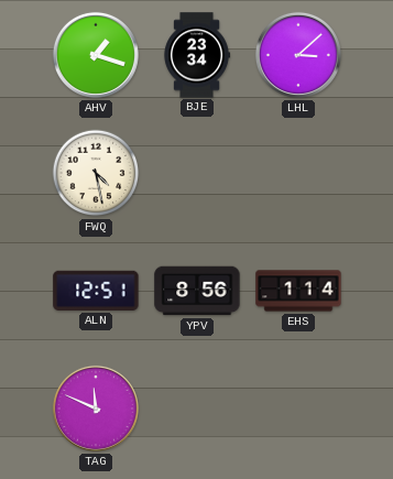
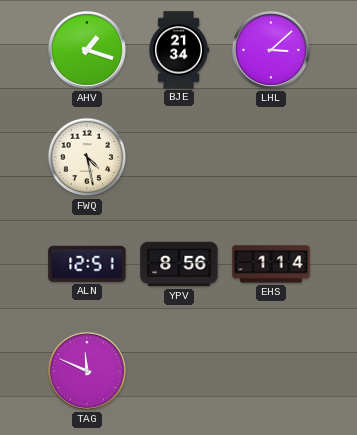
BJE: 23:34 -> 21:34 (178, 50)
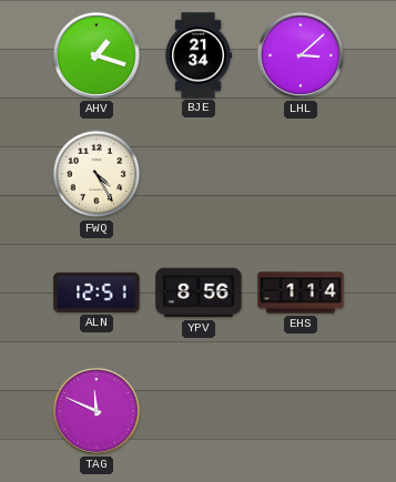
FWQ: 4:28 -> 4:25 (97, 174)
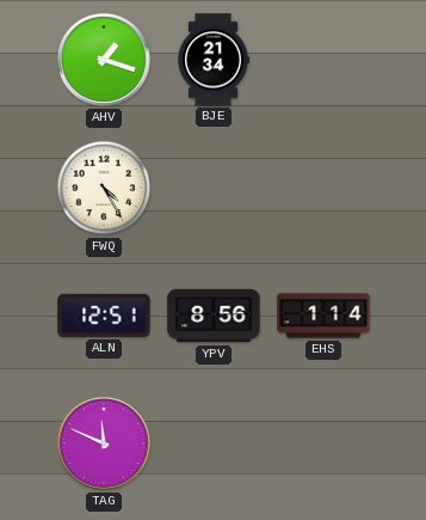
LHL: 3:08 -> none (301, 55)
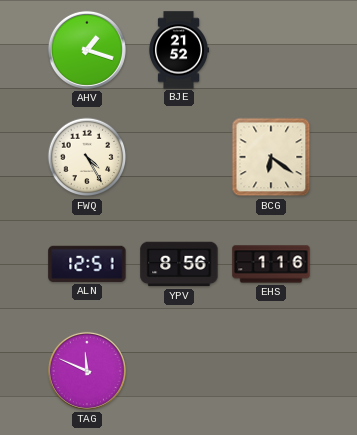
BJE: 21:34 -> 21:52 (178, 50)
BCG: none -> 6:21 (271, 157)
EHS: 1:14 -> 1:16 (271, 264)
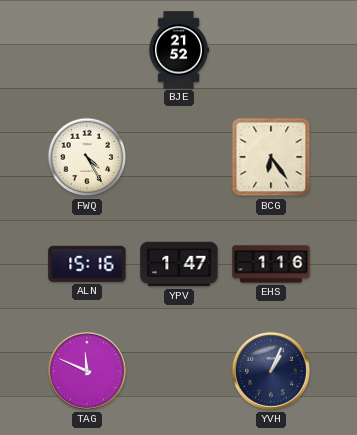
AHV: 1:18 -> none (87, 50)
BCG: 6:21 -> 6:24 (271, 157)
ALN: 12:51 -> 15:16 (87, 264)
YPV: 8:56 -> 1:47 (179, 264)
YVH: none -> 1:04 (271, 371)
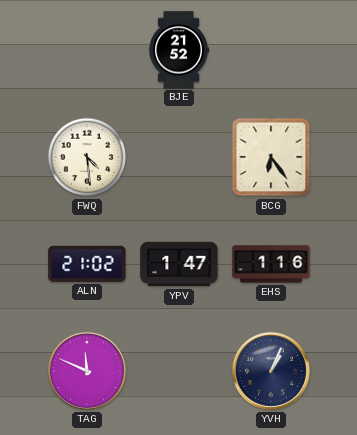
FWQ: 4:25 -> 4:29 (87, 157)
ALN: 15:16 -> 21:02 (87, 264)
